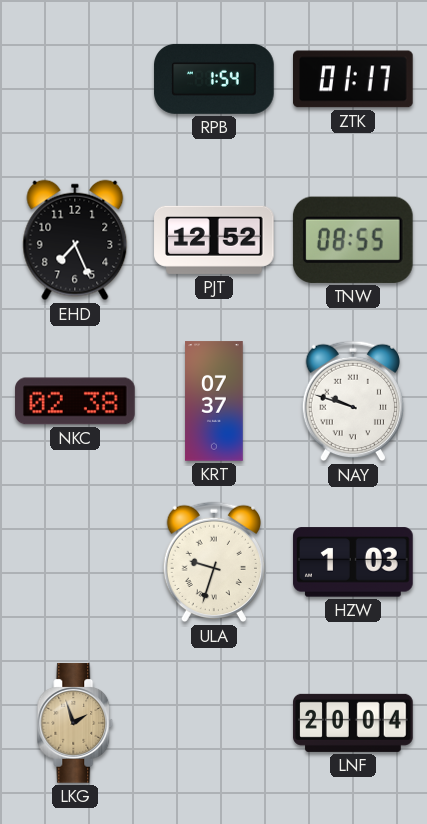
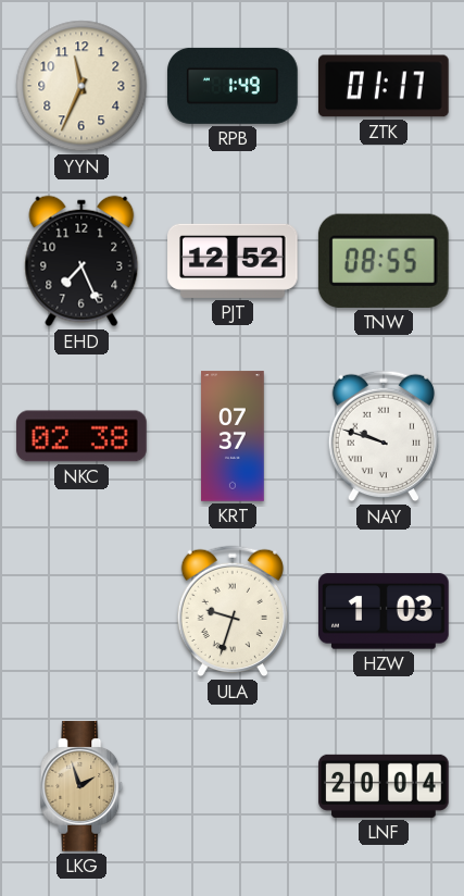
YYN: none -> 11:34 (81, 86)
RPB: 1:54 -> 1:49 (233, 86)
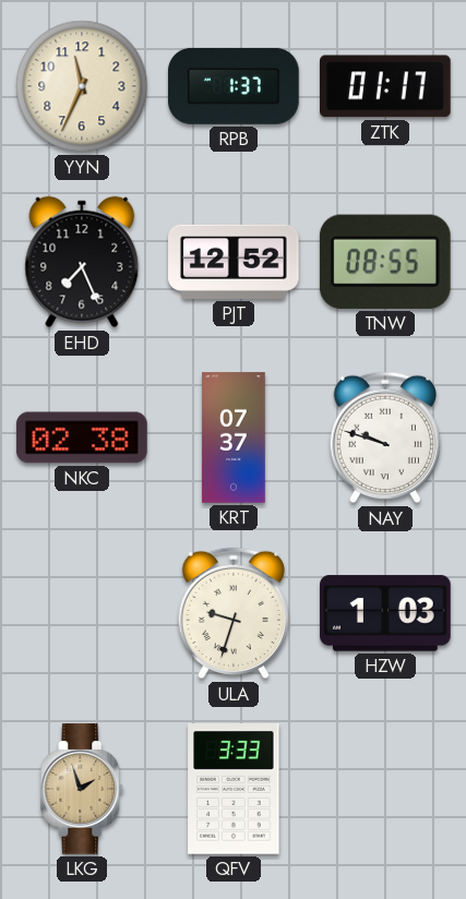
RPB: 1:49 -> 1:37 (234, 86)
QFV: none -> 3:33 (234, 789)
LNF: 20:04 -> none (384, 786)
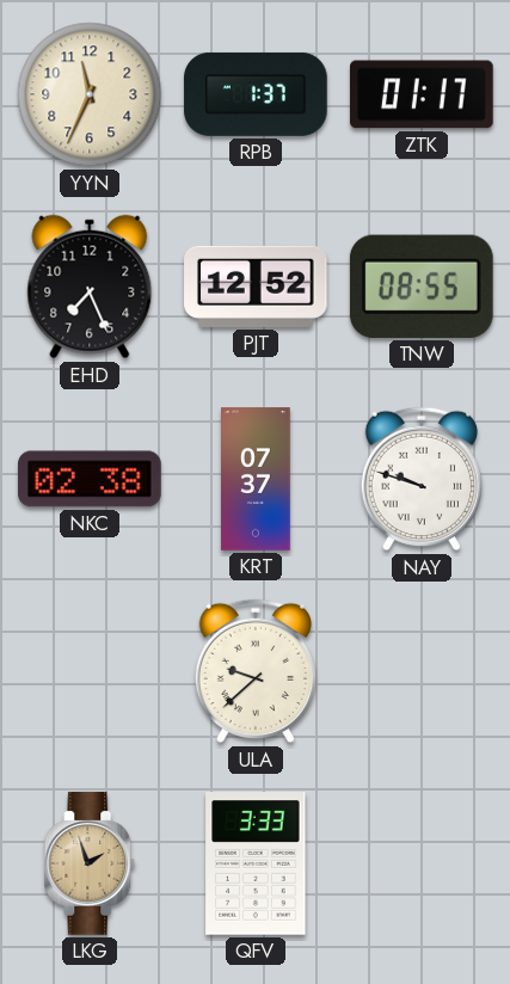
ULA: 9:33 -> 9:38 (254, 671)
HZW: 1:03 -> none (385, 613)
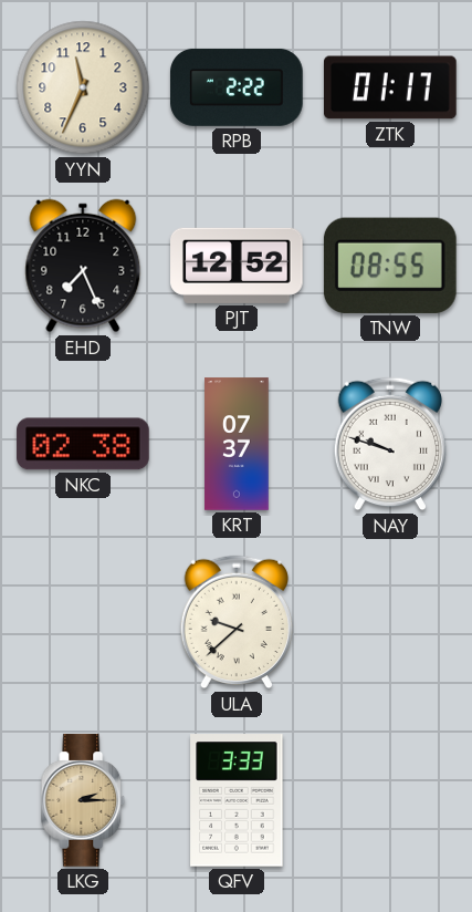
RPB: 1:37 -> 2:22 (237, 87)
LKG: 1:57 -> 2:15 (83, 800)
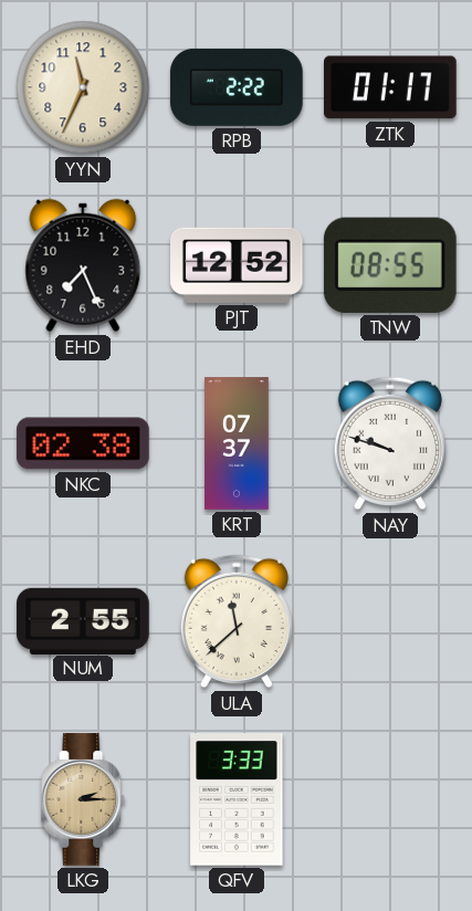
NUM: none -> 2:55 (83, 620)
ULA: 9:38 -> 11:38 (235, 621)
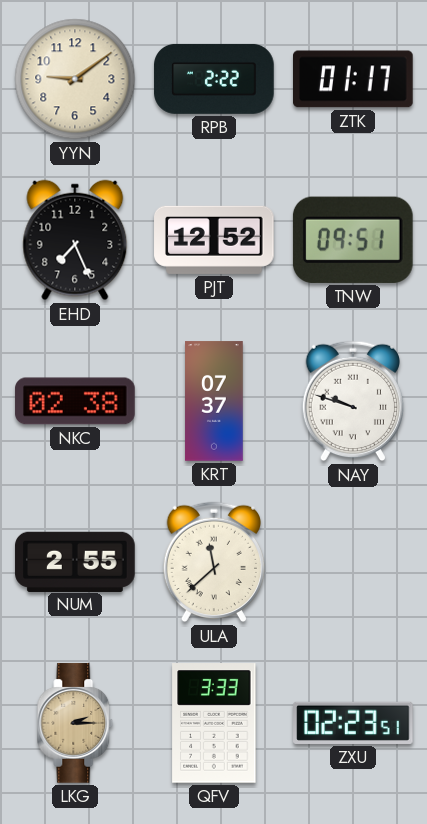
YYN: 11:34 -> 9:09 (75, 79)
TNW: 08:55 -> 09:51 (353, 240)
ZXU: none -> 02:23 (353, 723)
